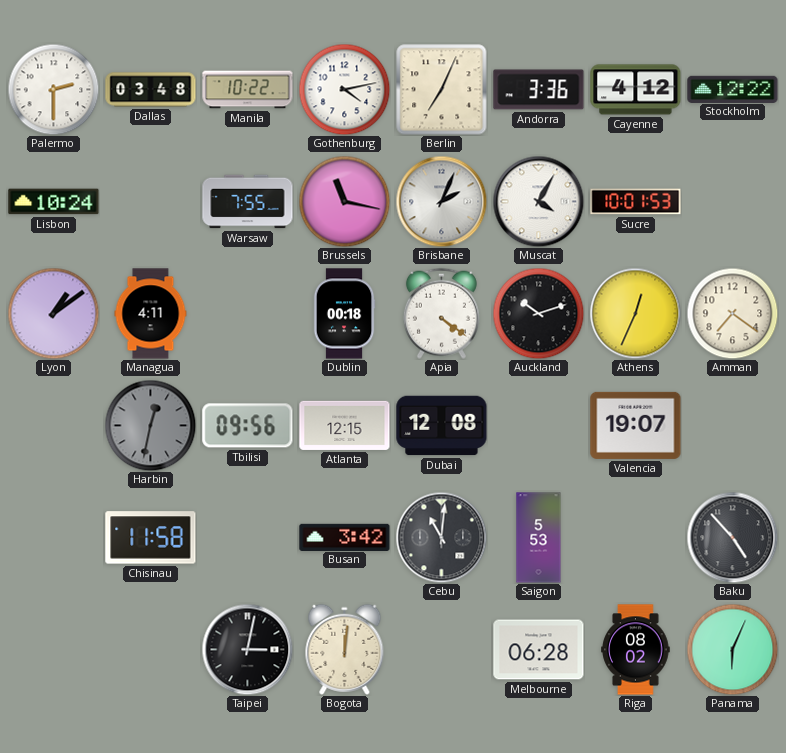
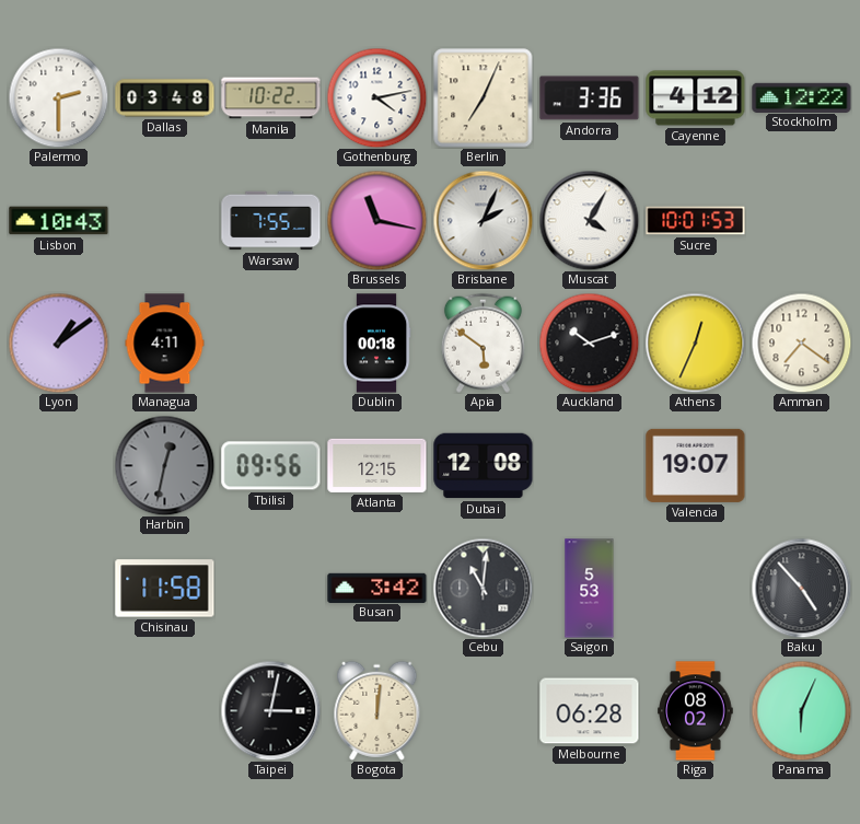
Lisbon: 10:24 -> 10:43 (59, 221)
Apia: 4:21 -> 5:51 (483, 343)
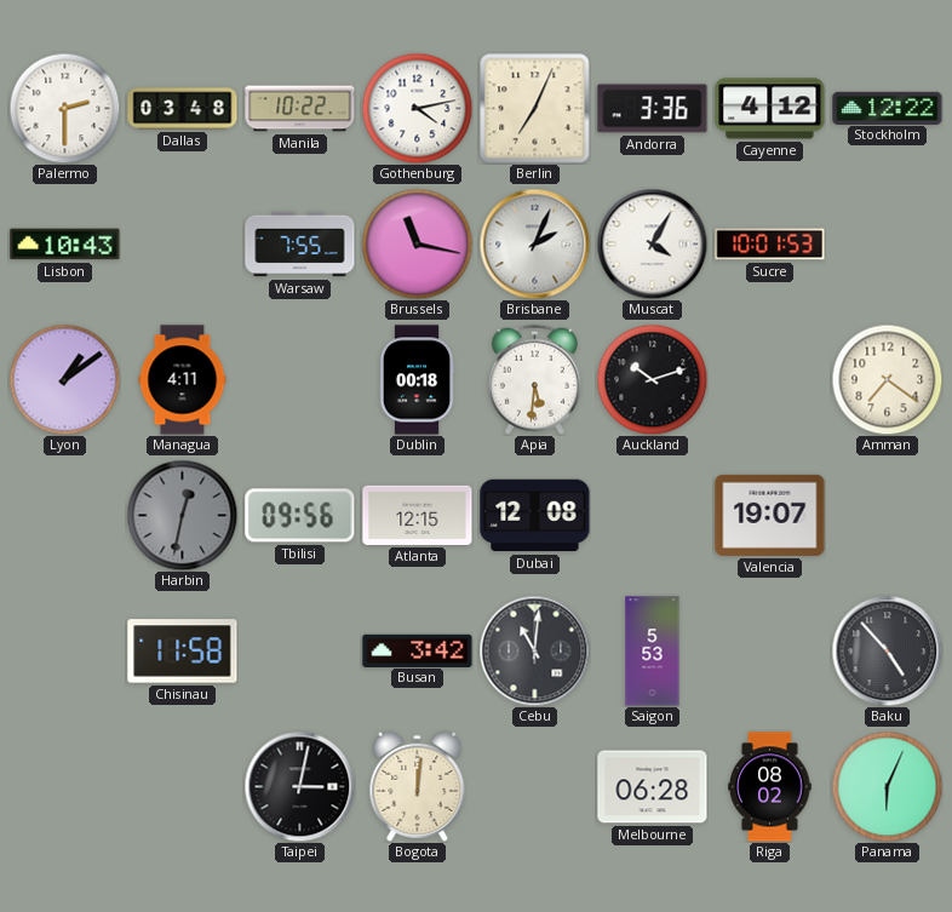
Apia: 5:51 -> 5:31 (534, 379)
Athens: 12:34 -> none (695, 343)
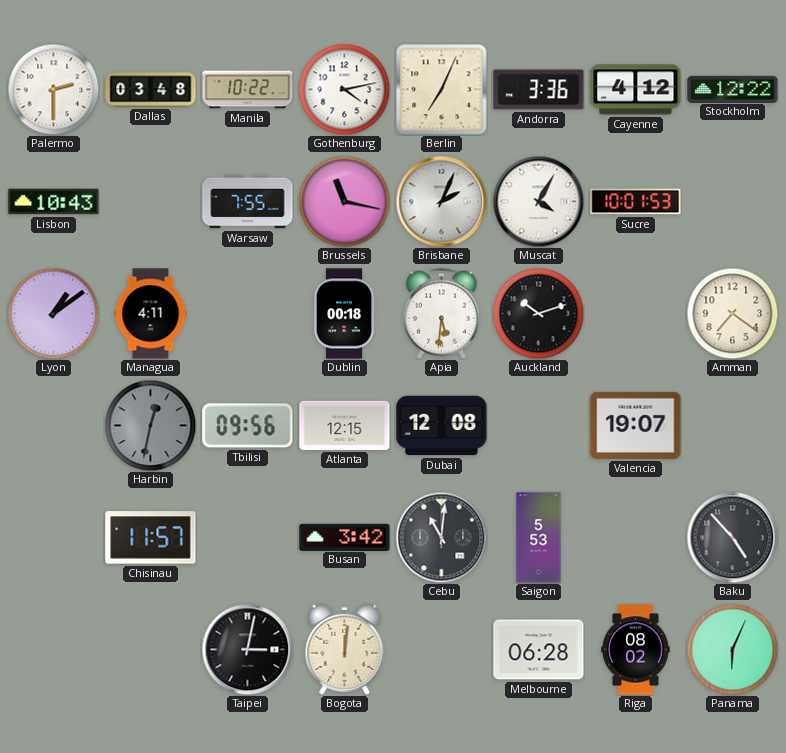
Chisinau: 11:58 -> 11:57 (151, 538)
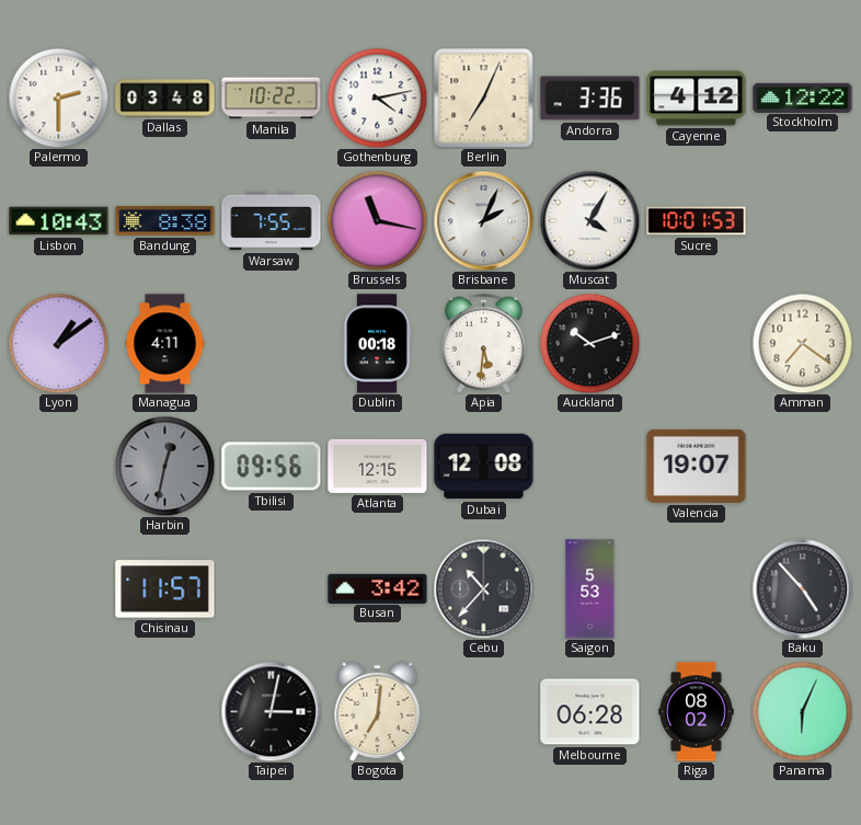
Bandung: none -> 8:38 (165, 220)
Cebu: 11:01 -> 10:37 (483, 588)
Bogota: 12:01 -> 7:01 (378, 711)
